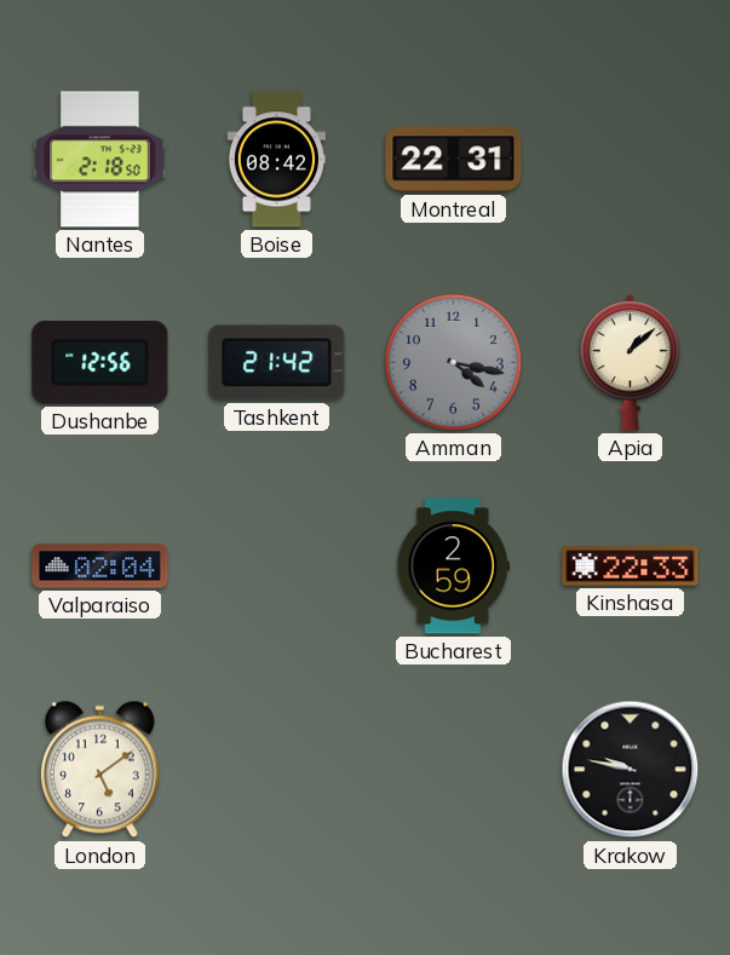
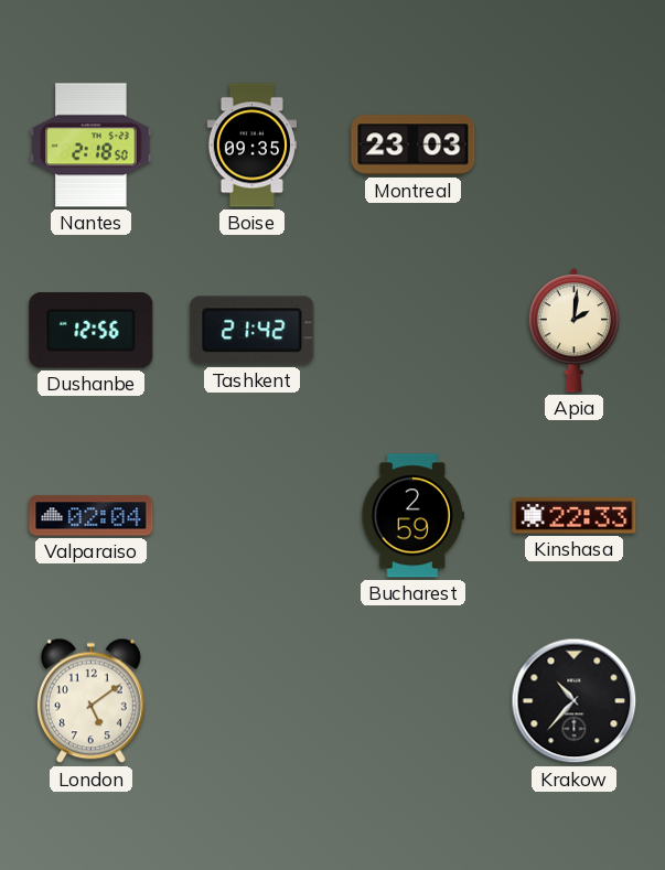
Boise: 08:42 -> 09:35 (251, 146)
Montreal: 22:31 -> 23:03 (414, 146)
Amman: 4:17 -> none (453, 362)
Apia: 1:08 -> 2:01 (575, 331)
Krakow: 9:47 -> 10:37 (575, 701)
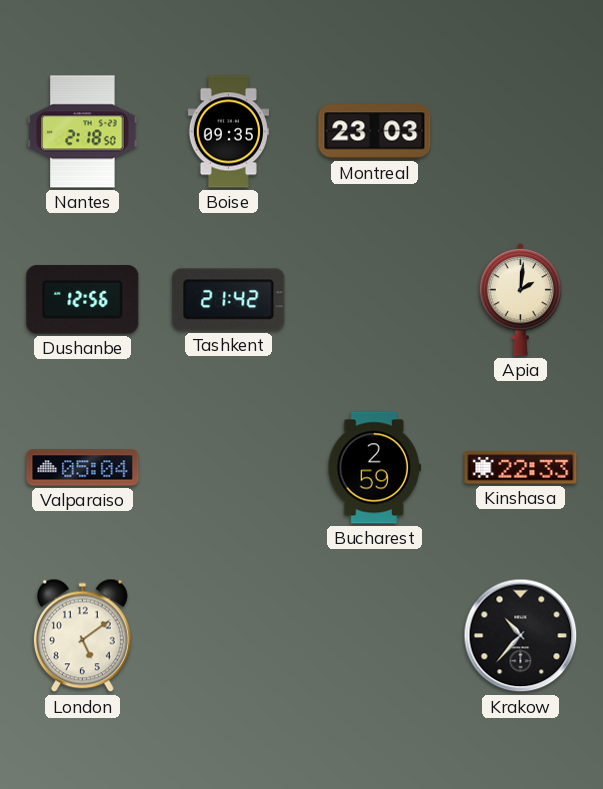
Valparaiso: 02:04 -> 05:04 (83, 468)
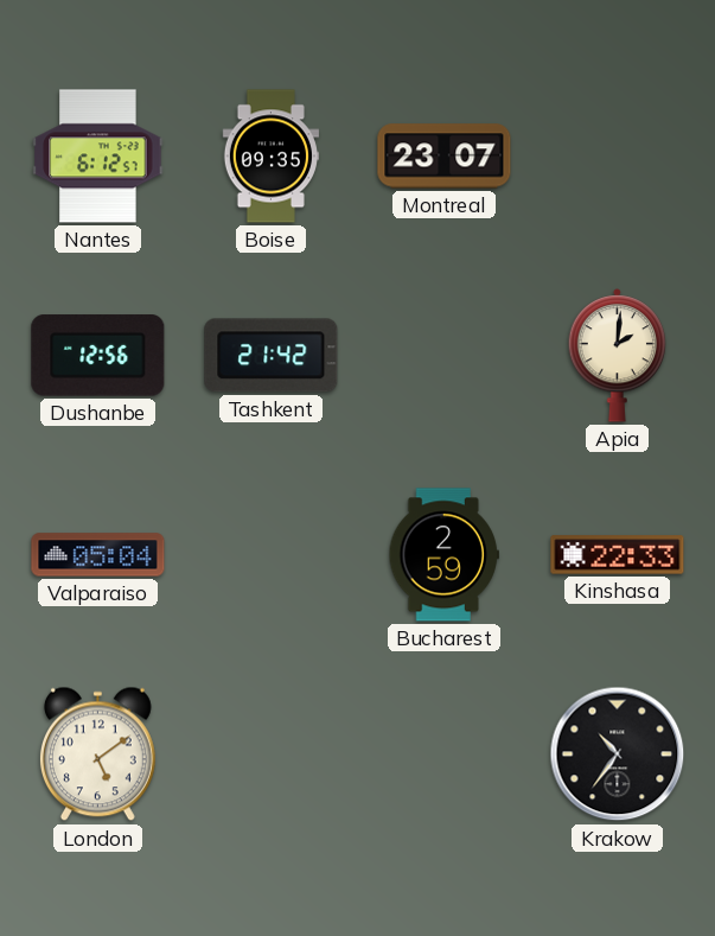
Nantes: 2:18 -> 6:12 (98, 157)
Montreal: 23:03 -> 23:07 (445, 157)
Krakow: 10:37 -> 10:36 (618, 754)
